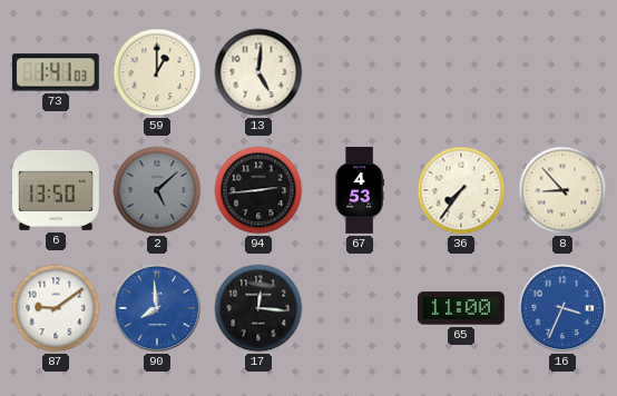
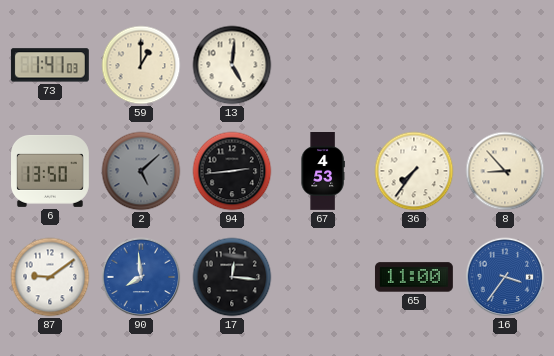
16: 3:34 -> 3:36 (505, 277)
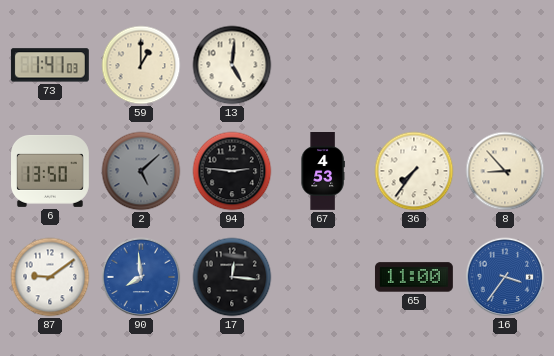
94: 2:44 -> 2:46 (232, 171)
